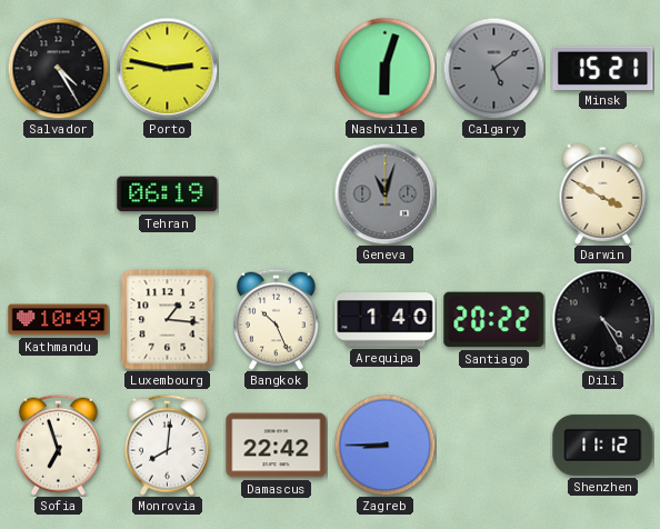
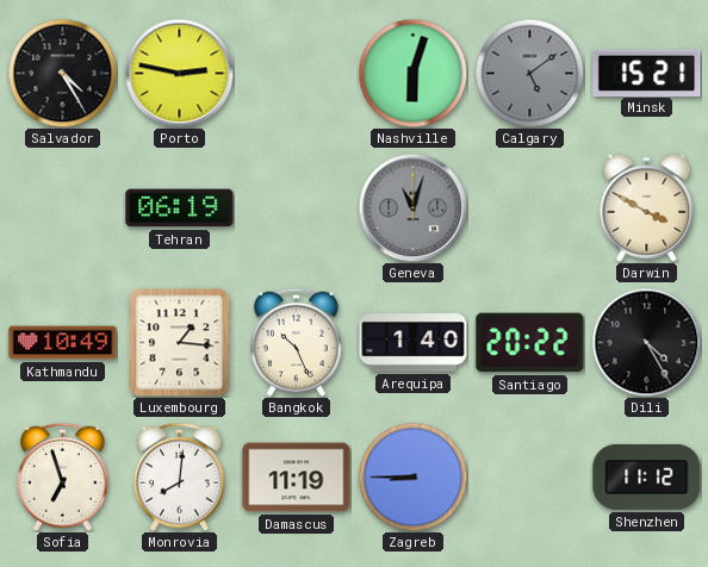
Damascus: 22:42 -> 11:19 (297, 478)
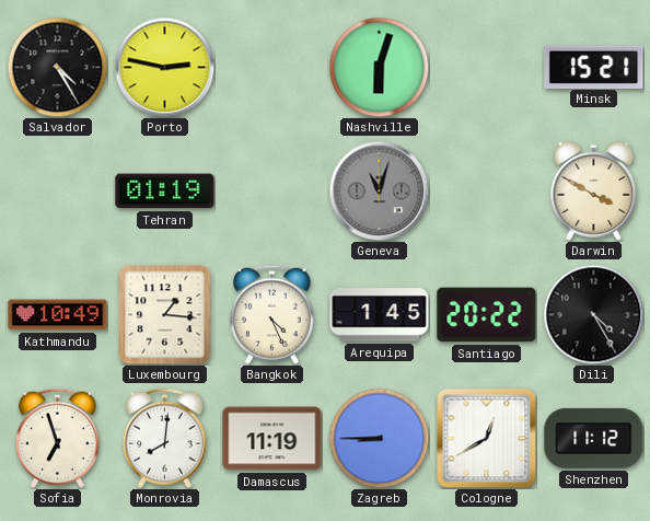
Calgary: 5:09 -> none (529, 73)
Tehran: 06:19 -> 01:19 (165, 192)
Bangkok: 10:26 -> 4:26 (271, 314)
Arequipa: 1:40 -> 1:45 (380, 315)
Cologne: none -> 12:40 (486, 438)
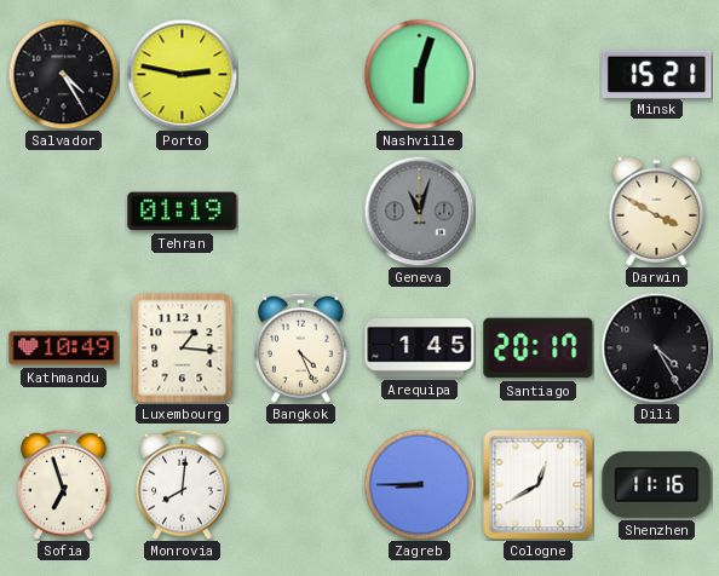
Santiago: 20:22 -> 20:17 (539, 349)
Damascus: 11:19 -> none (272, 439)
Shenzhen: 11:12 -> 11:16 (657, 484)
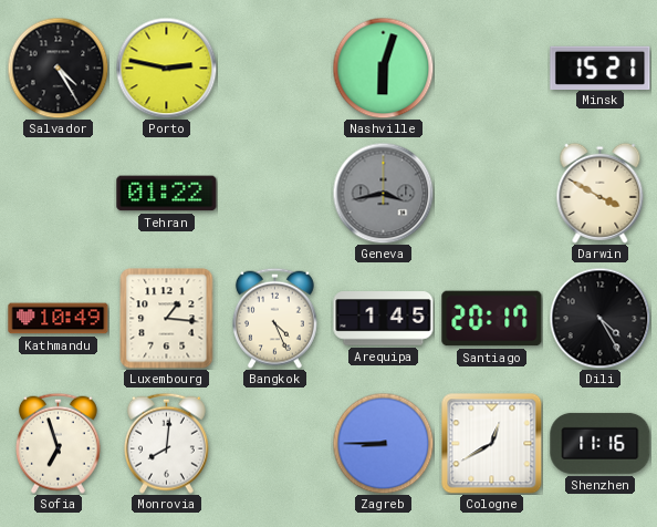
Tehran: 01:19 -> 01:22 (167, 194)
Geneva: 11:03 -> 3:43 (383, 193)
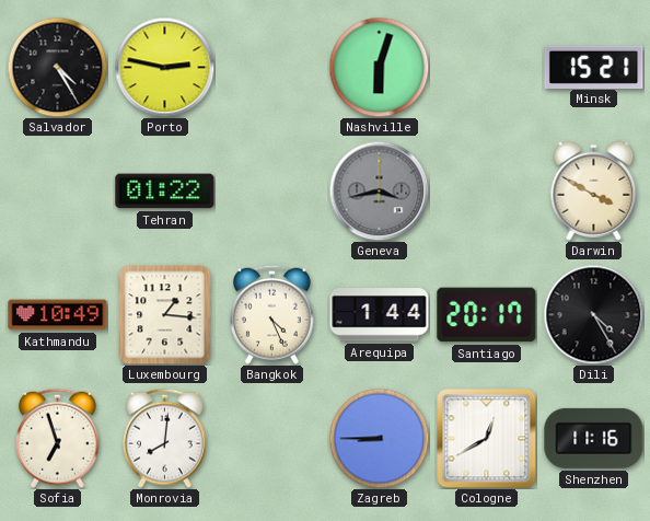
Arequipa: 1:45 -> 1:44 (380, 315)
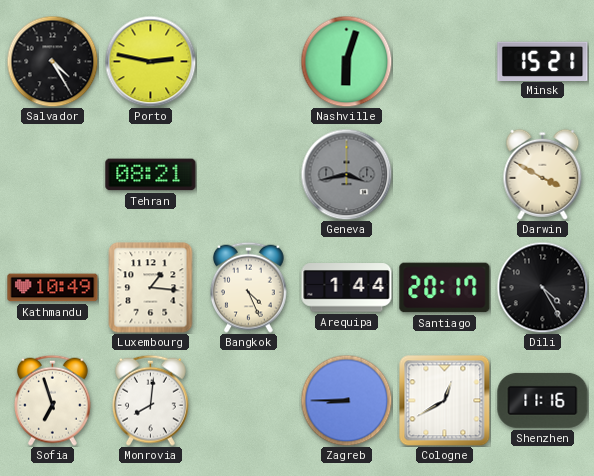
Tehran: 01:22 -> 08:21 (151, 175)
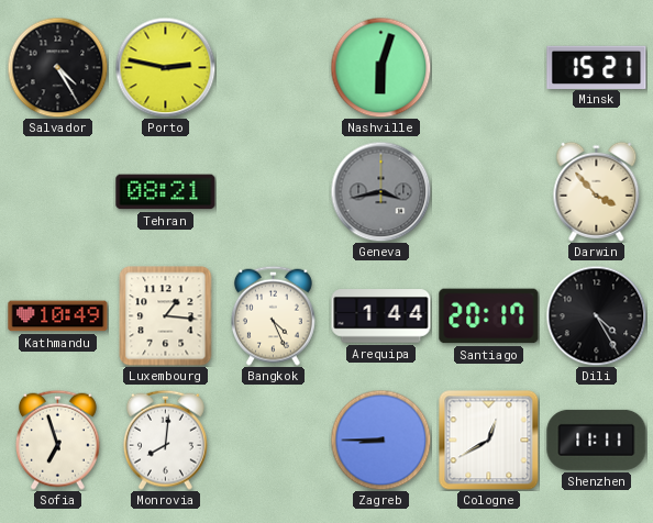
Darwin: 3:50 -> 3:53 (597, 191)
Shenzhen: 11:16 -> 11:11 (597, 439)
